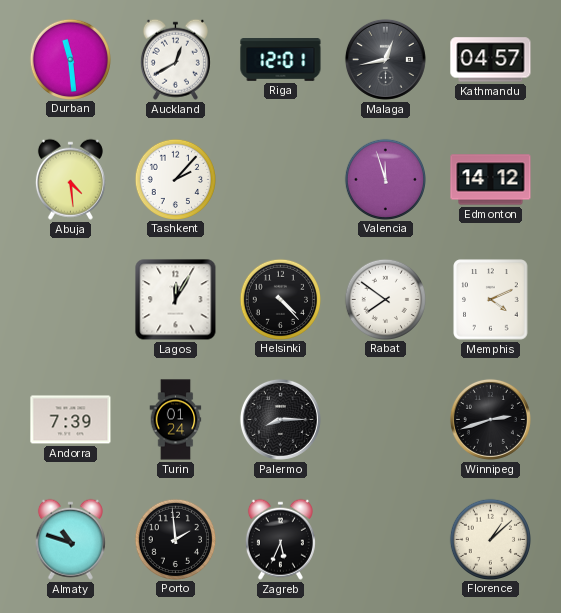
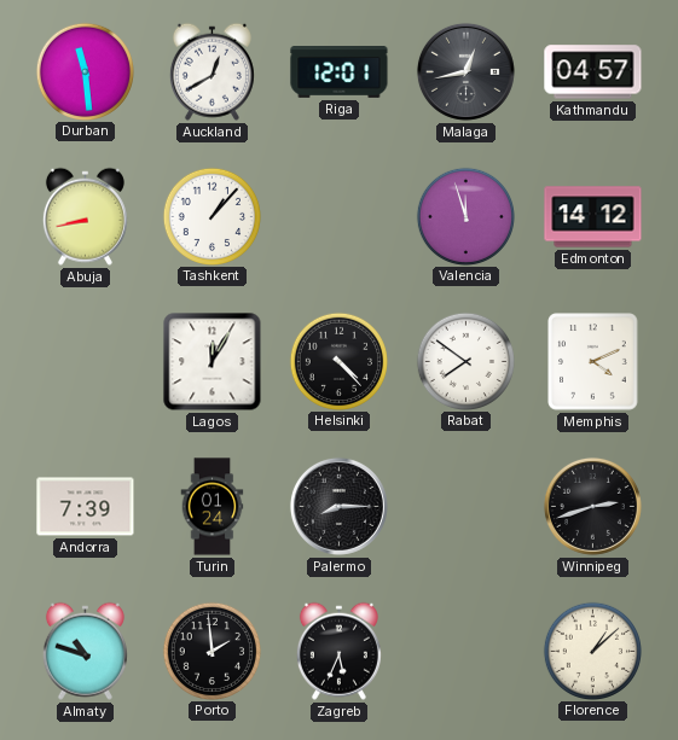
Abuja: 4:29 -> 8:43 (85, 216)
Tashkent: 2:07 -> 1:07 (211, 216)
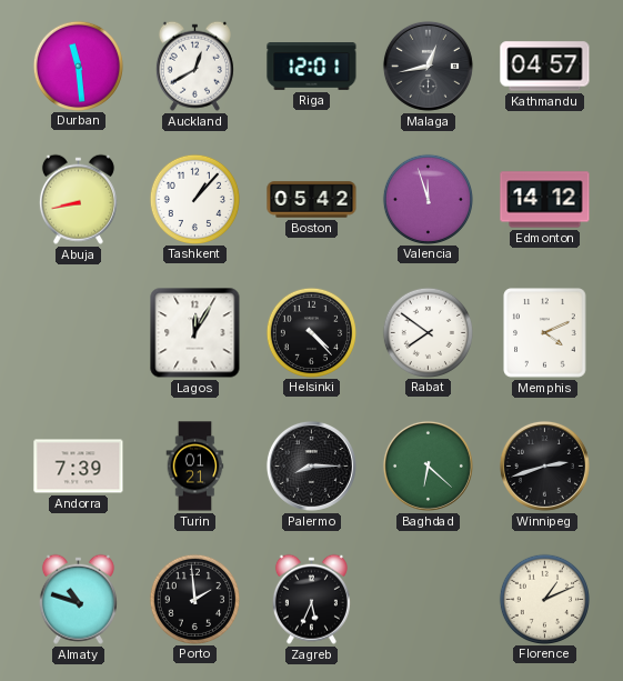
Boston: none -> 05:42 (312, 200)
Turin: 01:24 -> 01:21 (195, 467)
Baghdad: none -> 6:22 (428, 465)
Florence: 1:08 -> 1:11 (544, 599)
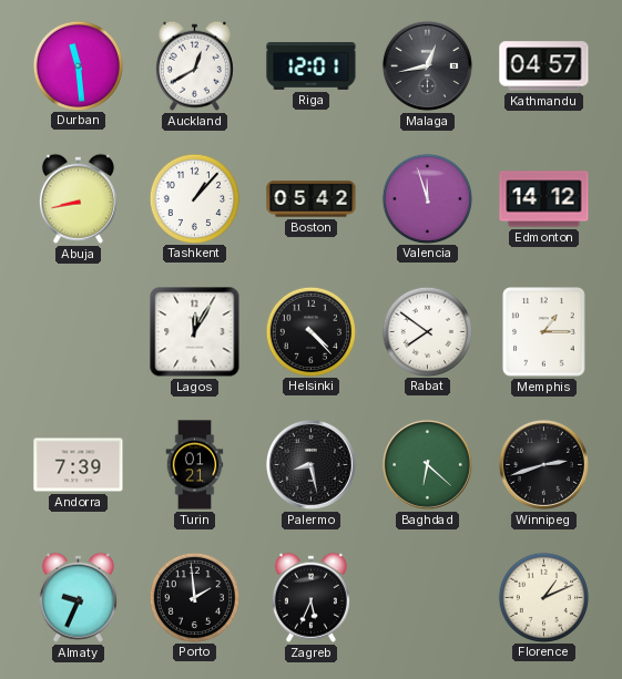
Memphis: 4:11 -> 1:15 (544, 332)
Palermo: 8:15 -> 8:28 (310, 464)
Almaty: 10:48 -> 9:34 (78, 597)
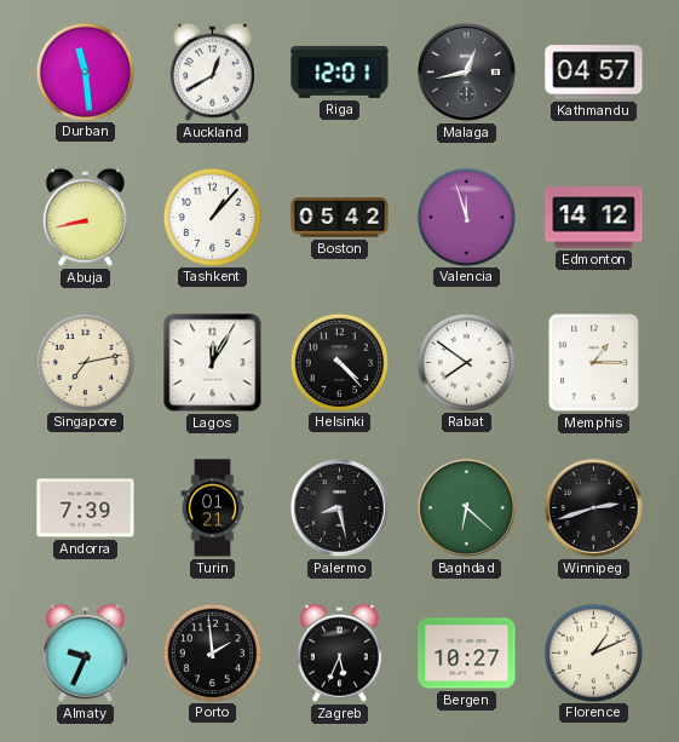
Singapore: none -> 7:13 (85, 362)
Bergen: none -> 10:27 (467, 654)
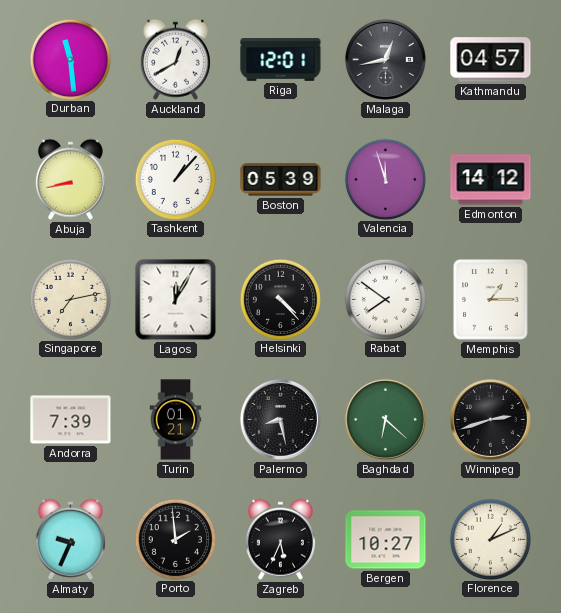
Boston: 05:42 -> 05:39 (281, 180)
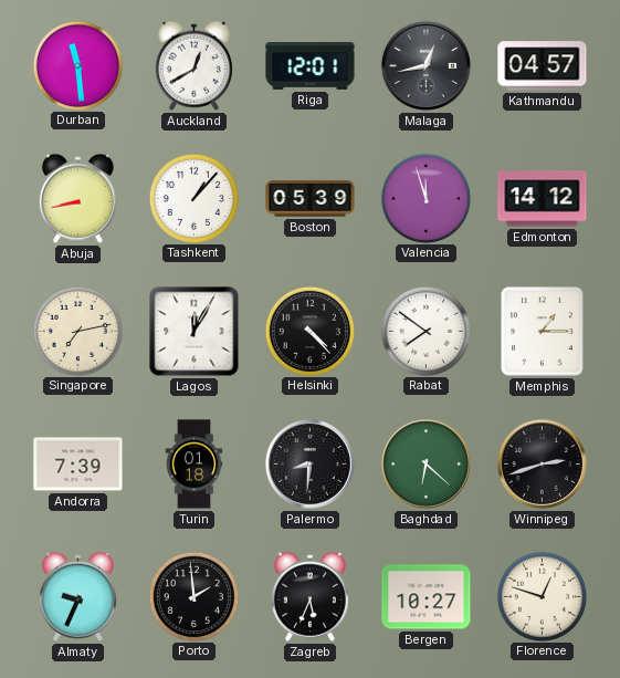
Turin: 01:21 -> 01:18 (195, 465)
Palermo: 8:28 -> 8:31 (309, 463)
Florence: 1:11 -> 12:48 (542, 596)
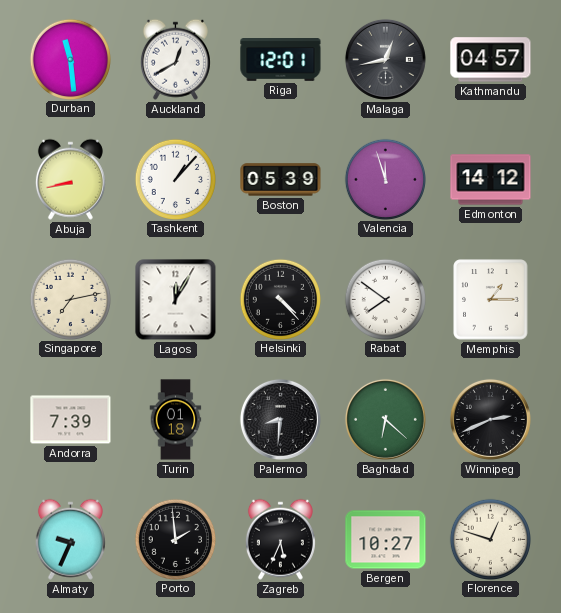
Winnipeg: 2:42 -> 2:41 (490, 419)
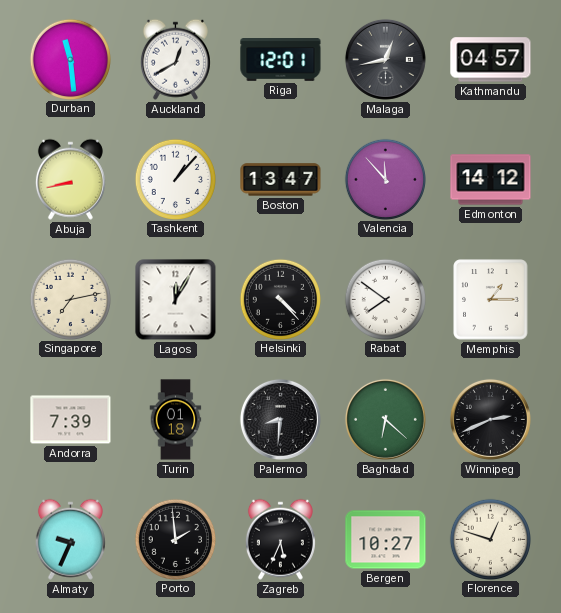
Boston: 05:39 -> 13:47 (281, 180)
Valencia: 11:57 -> 11:53 (385, 179)
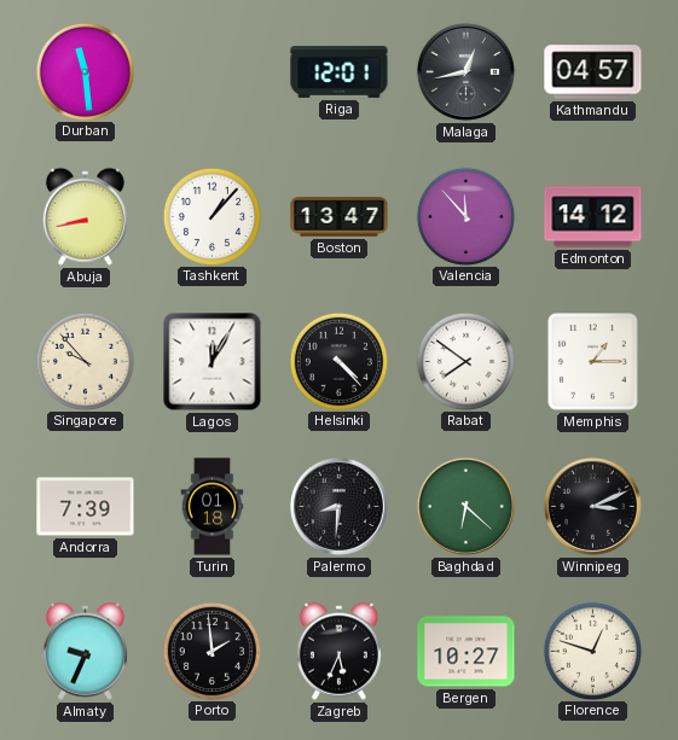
Auckland: 12:40 -> none (175, 59)
Singapore: 7:13 -> 9:53 (85, 361)
Winnipeg: 2:41 -> 3:11 (592, 506)
